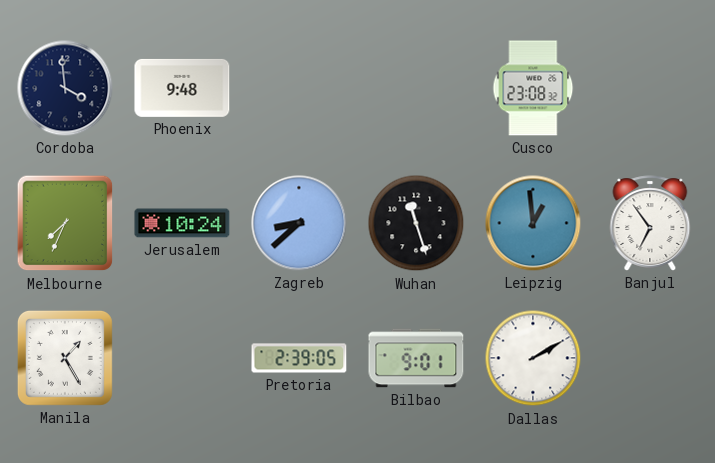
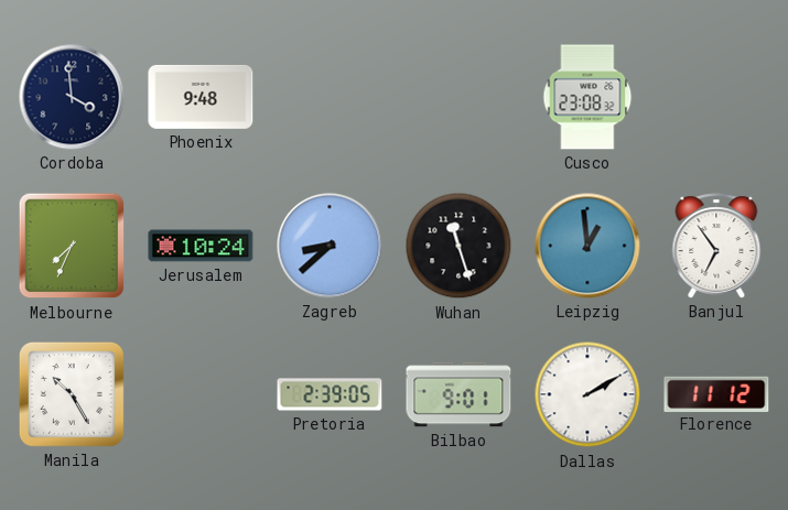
Manila: 1:25 -> 10:25 (72, 394)
Florence: none -> 11:12 (716, 393)
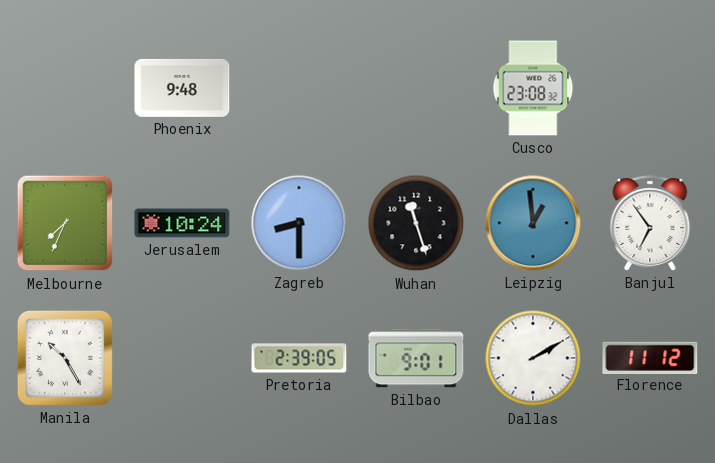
Cordoba: 3:59 -> none (72, 97)
Zagreb: 8:38 -> 8:30 (299, 223)
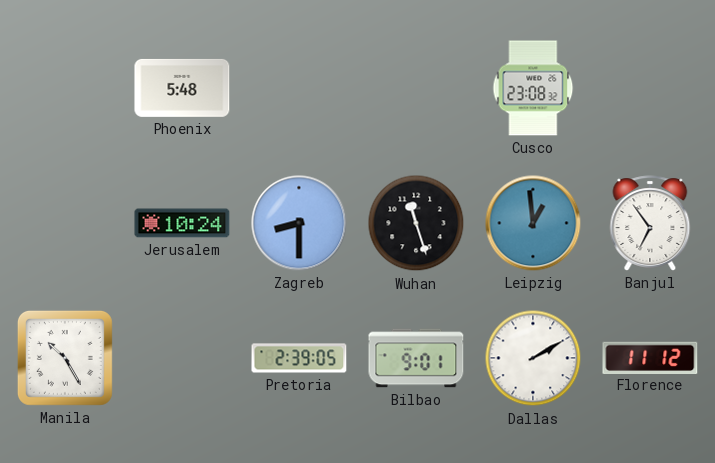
Phoenix: 9:48 -> 5:48 (182, 88)
Melbourne: 7:34 -> none (65, 223)
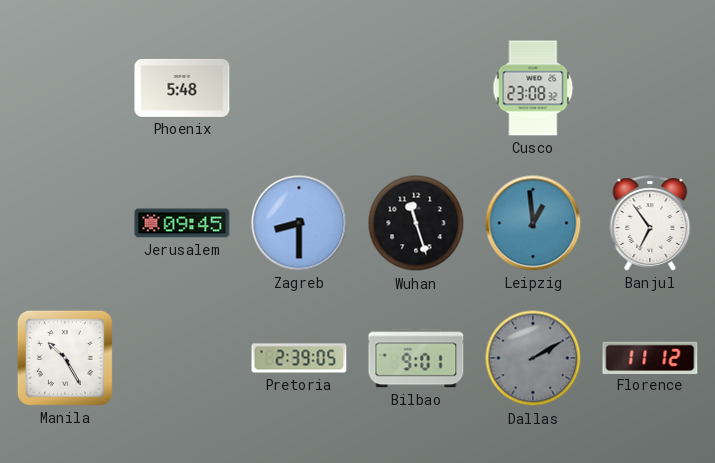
Jerusalem: 10:24 -> 09:45 (182, 223)
Dallas dial: white -> grey (533, 358)
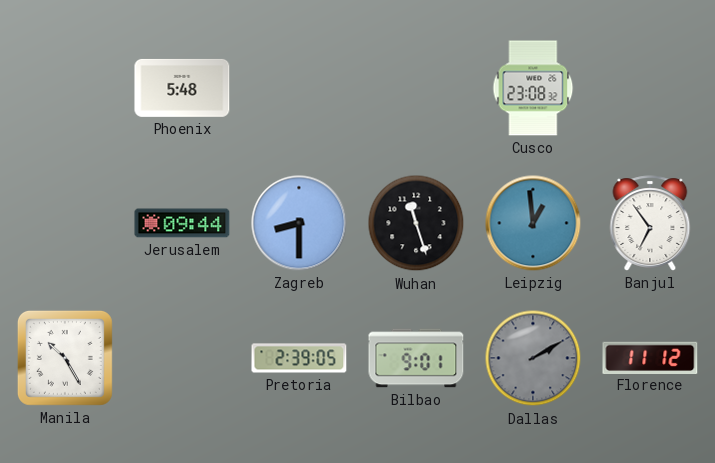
Jerusalem: 09:45 -> 09:44 (182, 223)
